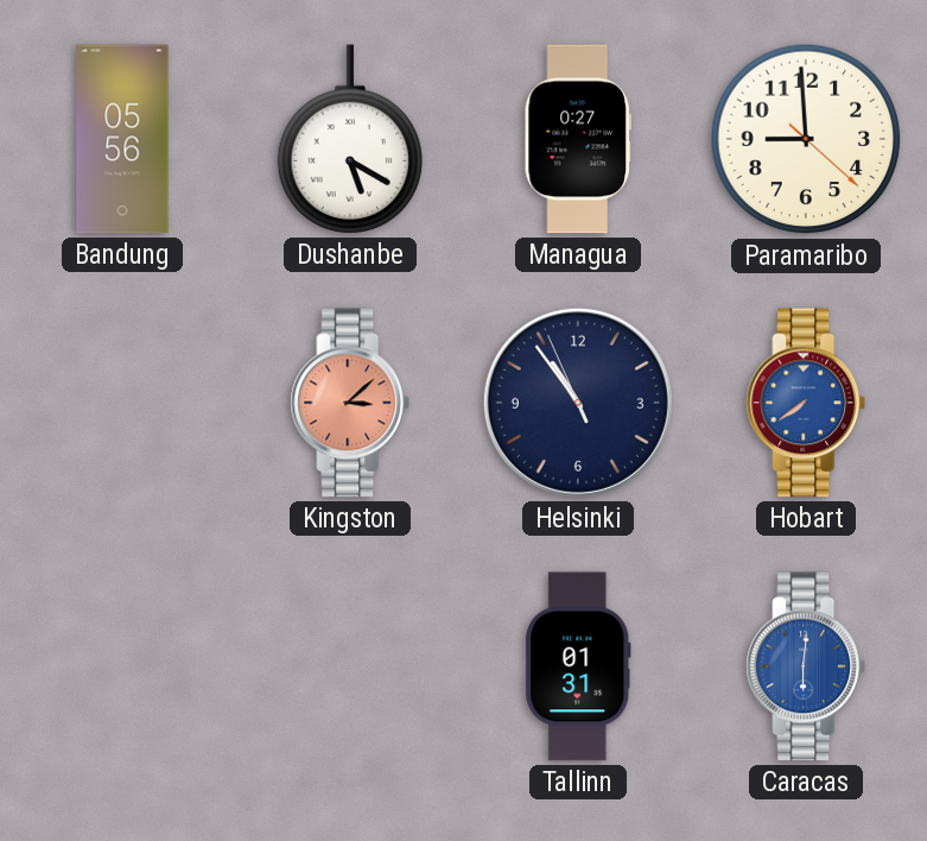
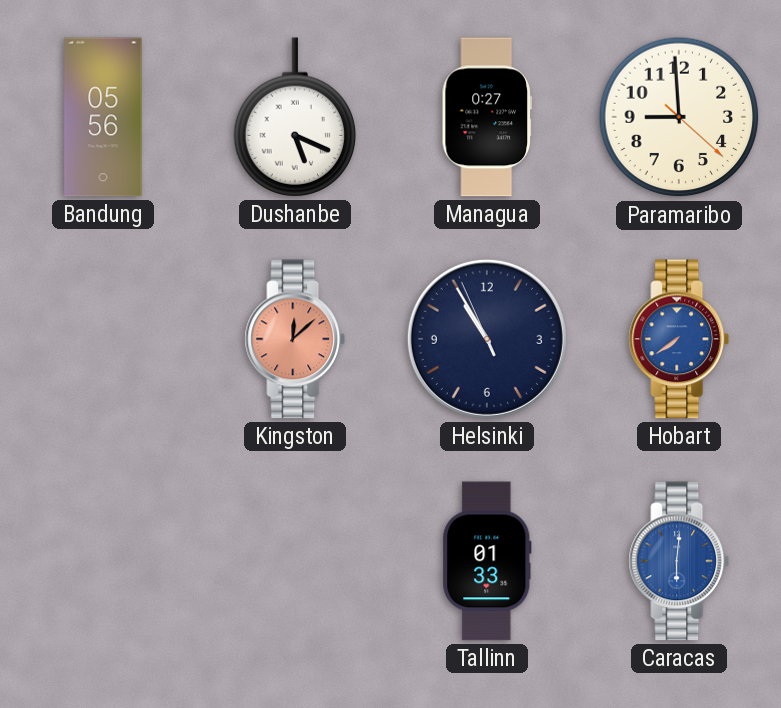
Dushanbe: 5:20 -> 5:19 (294, 117)
Kingston: 3:08 -> 12:08 (295, 339)
Helsinki: 10:53 -> 10:54 (487, 339)
Tallinn: 01:31 -> 01:33 (487, 561)
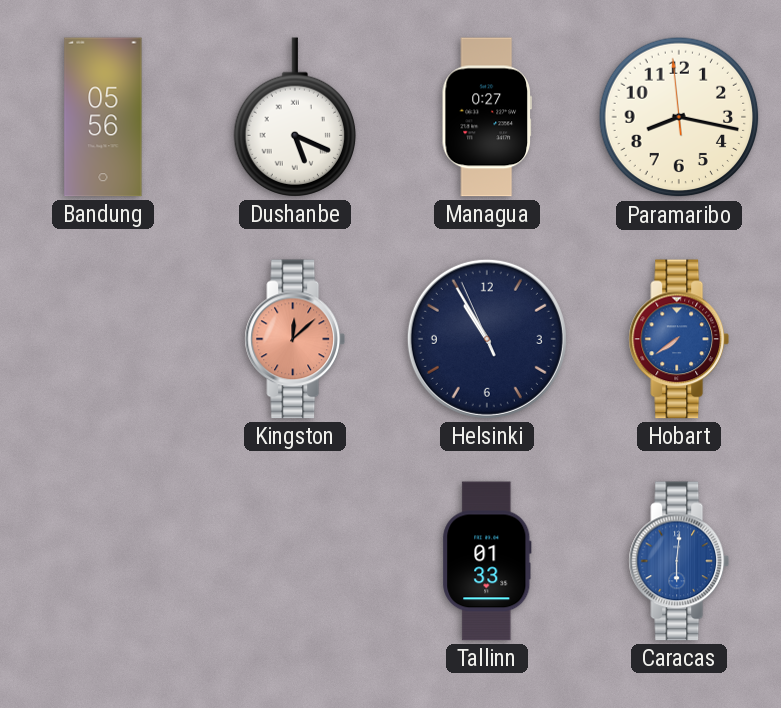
Paramaribo: 8:59 -> 8:16 (679, 117)
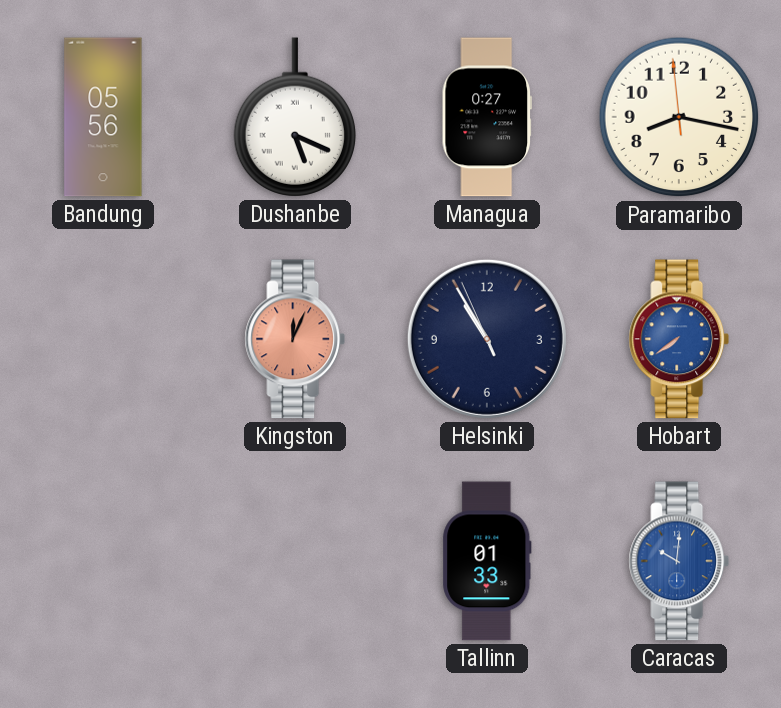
Kingston: 12:08 -> 12:04 (295, 339)
Caracas: 6:01 -> 10:01 (679, 561)
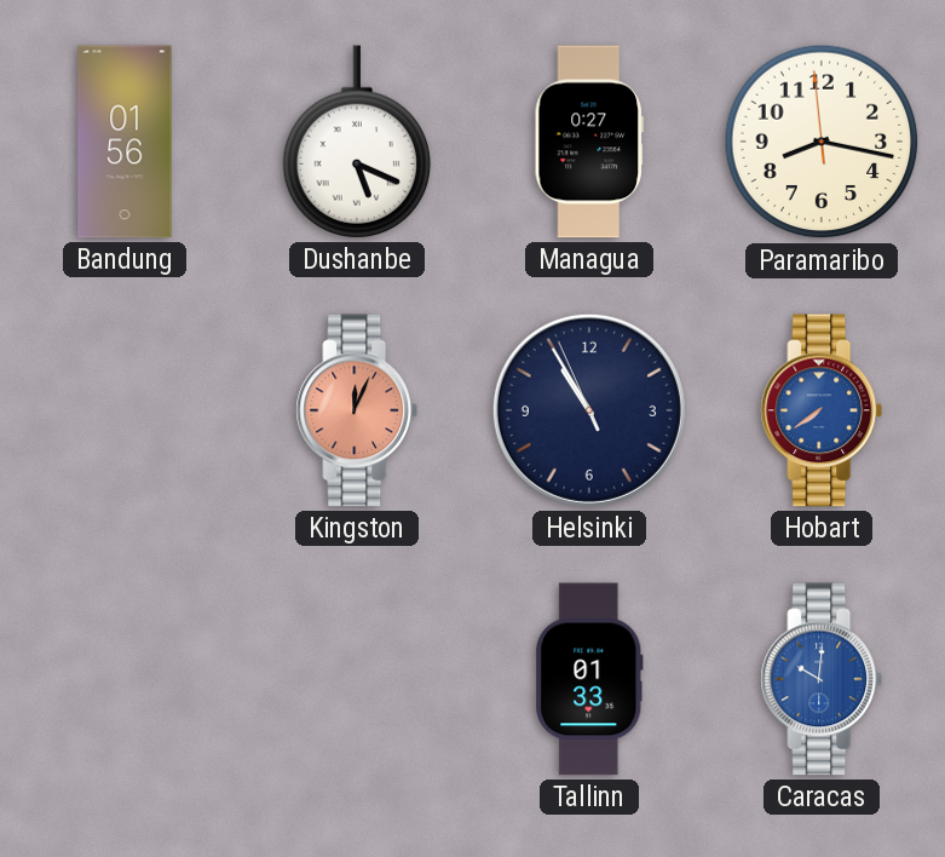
Bandung: 05:56 -> 01:56 (125, 142)
